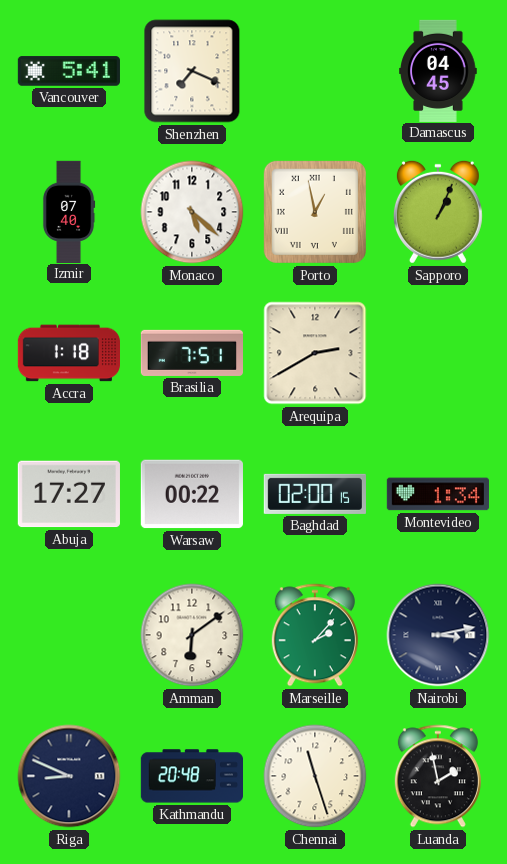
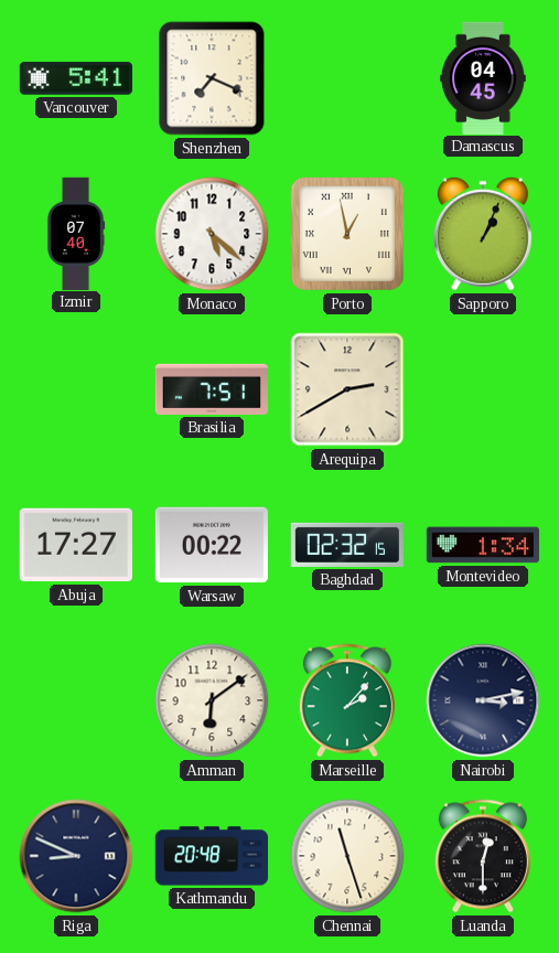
Accra: 1:18 -> none (68, 353)
Baghdad: 02:00 -> 02:32 (347, 545)
Luanda: 1:58 -> 12:30 (483, 856)
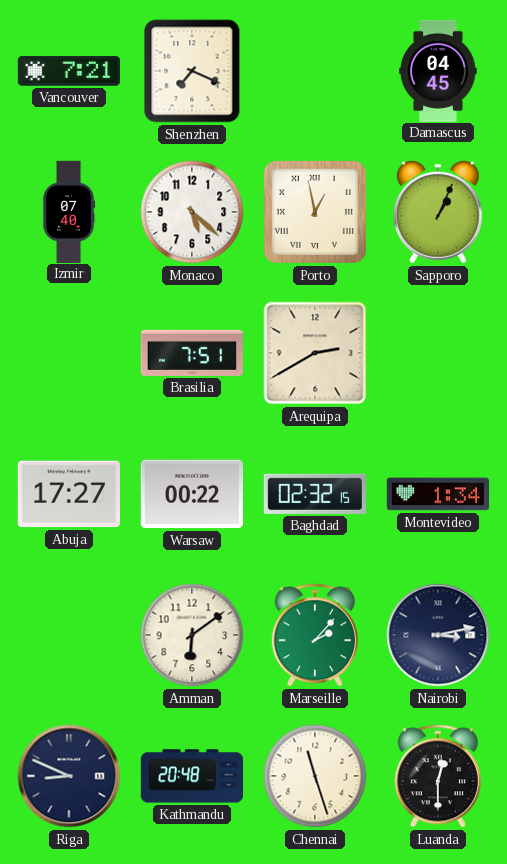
Vancouver: 5:41 -> 7:21 (69, 71)
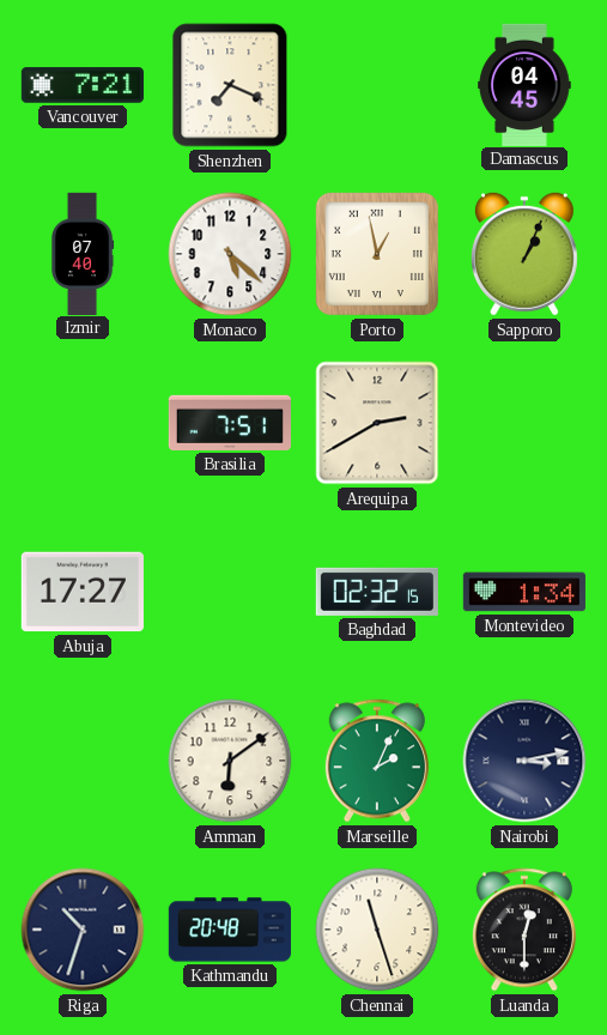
Warsaw: 00:22 -> none (192, 494)
Marseille: 2:07 -> 2:04 (377, 761)
Riga: 8:49 -> 10:33 (83, 930)
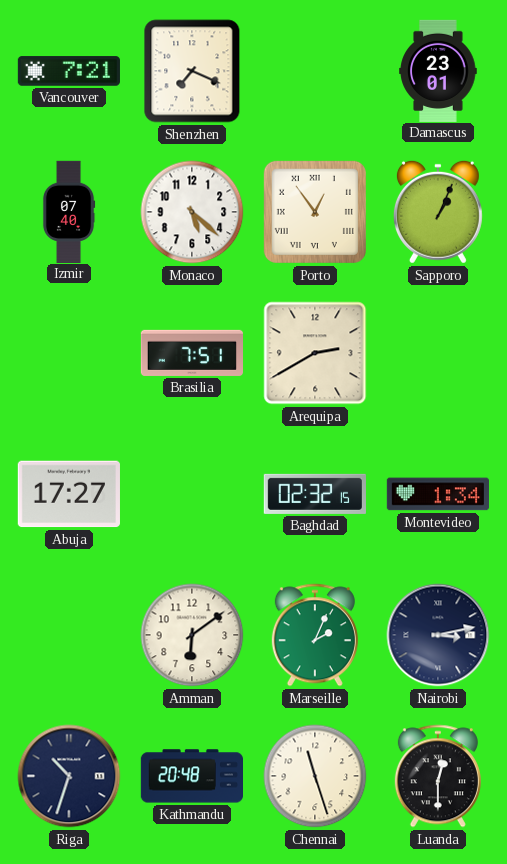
Damascus: 04:45 -> 23:01 (438, 70)
Porto: 12:58 -> 12:54 (315, 212)
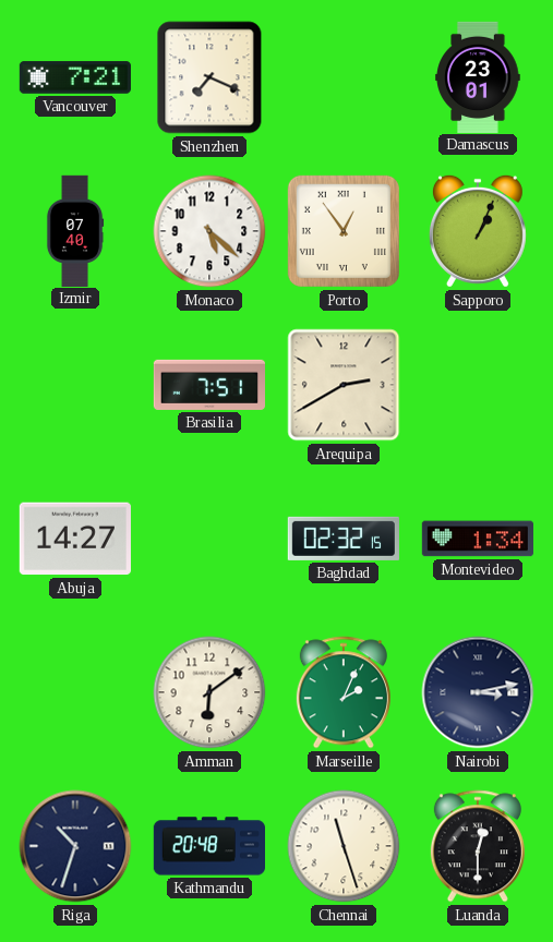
Abuja: 17:27 -> 14:27 (75, 539)
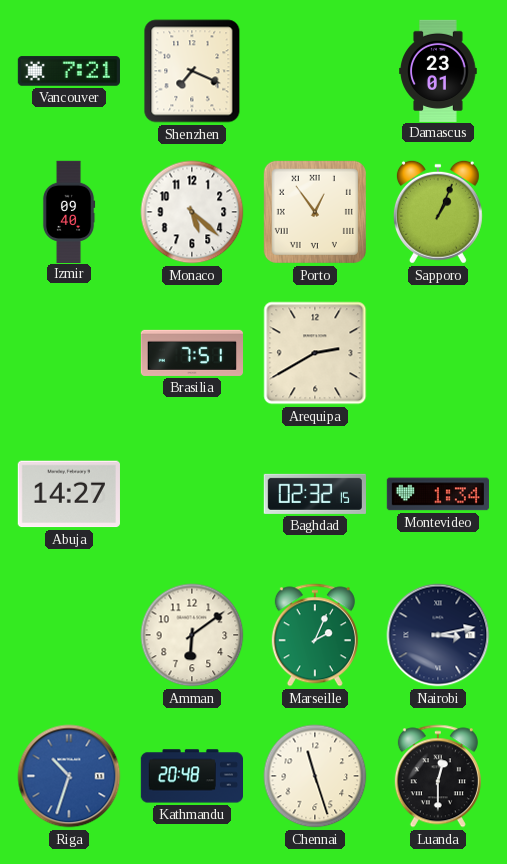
Izmir: 07:40 -> 09:40 (69, 211)
Riga dial: navy -> blue (69, 776)
